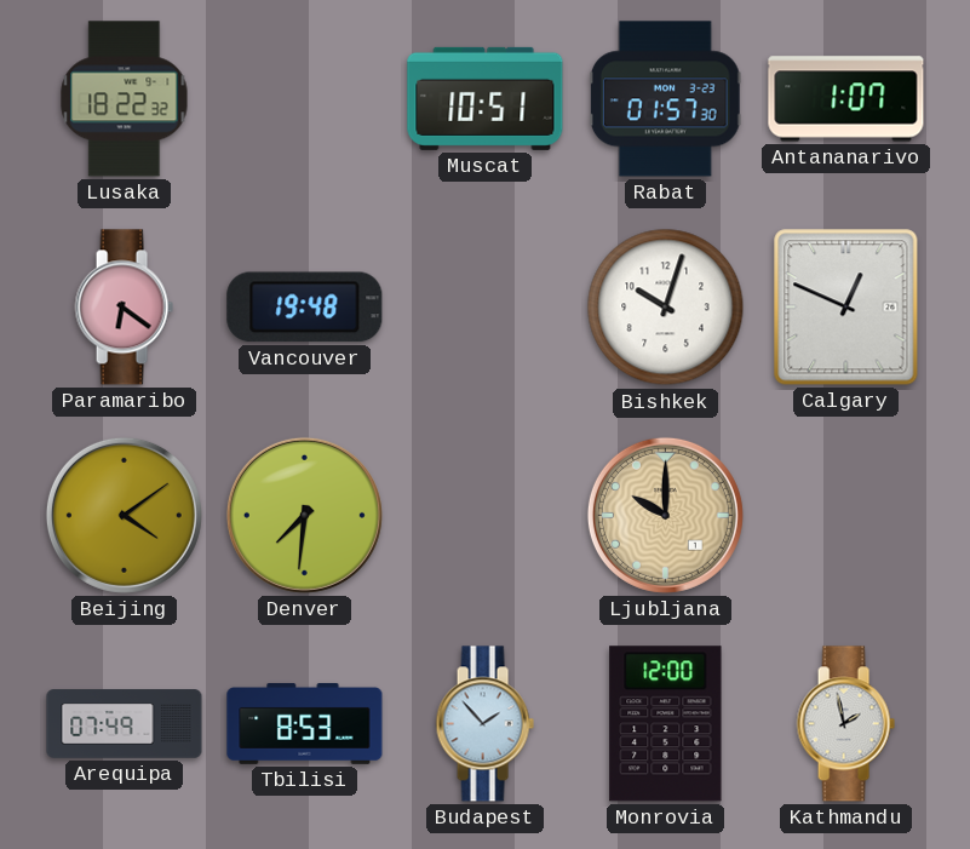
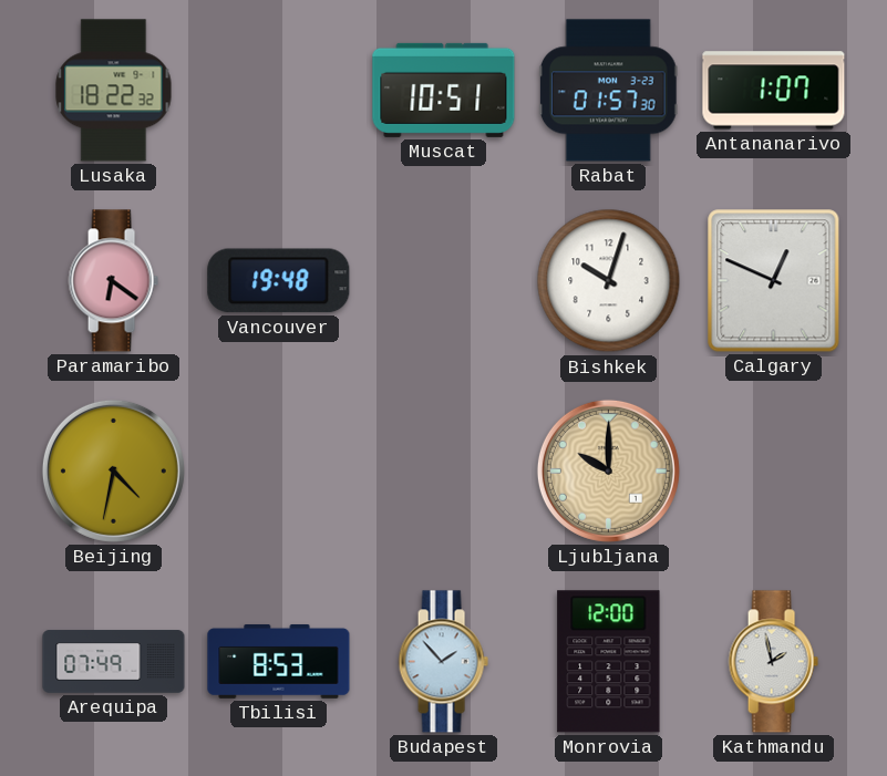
Beijing: 4:09 -> 4:32 (113, 470)
Denver: 7:31 -> none (304, 515)
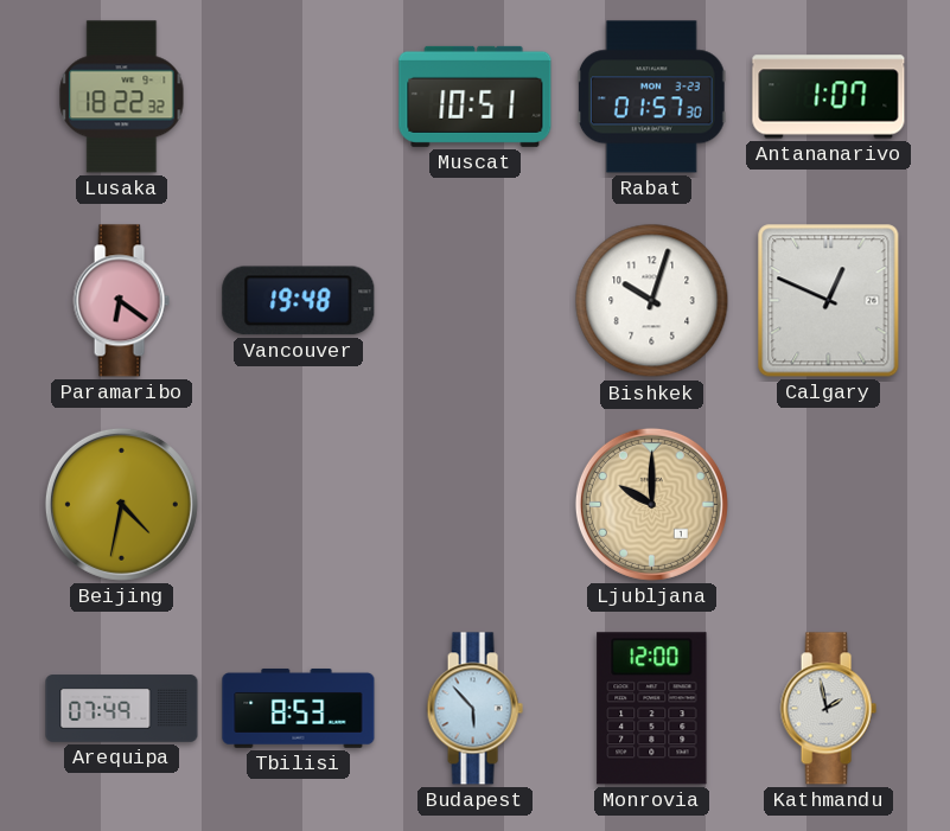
Budapest: 1:53 -> 5:53 (474, 709)
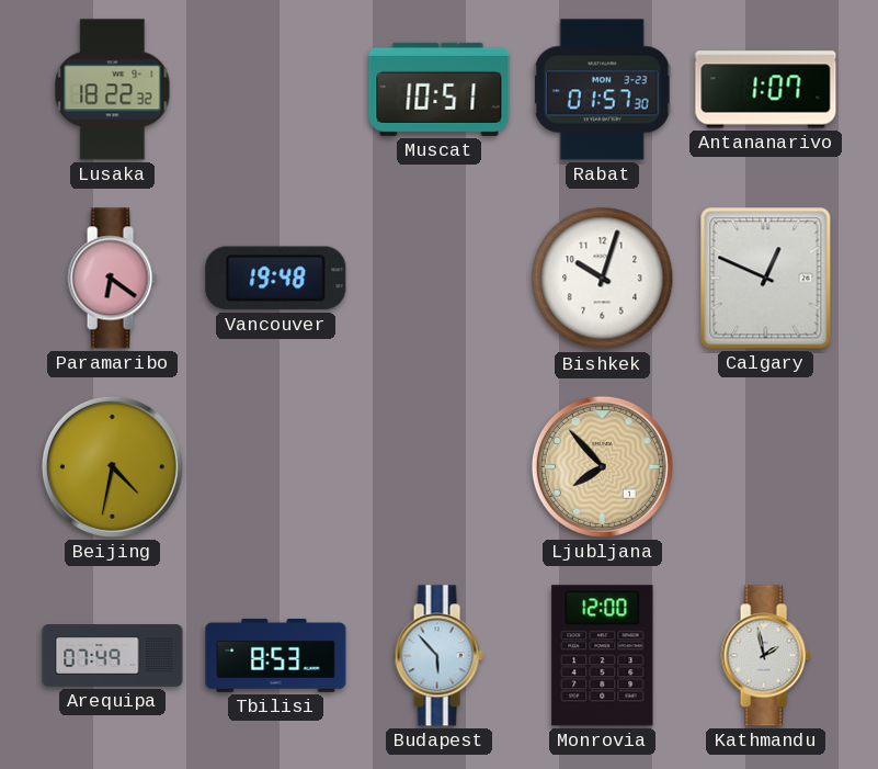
Ljubljana: 10:00 -> 7:53 (602, 466)
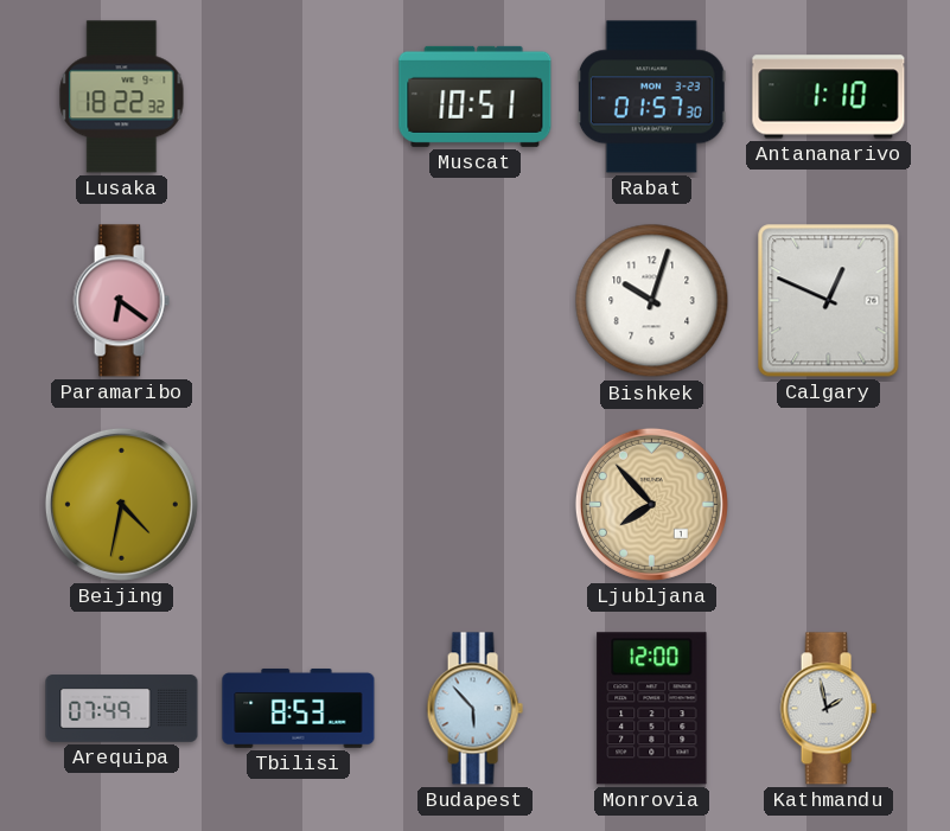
Antananarivo: 1:07 -> 1:10 (829, 97)
Vancouver: 19:48 -> none (276, 279)
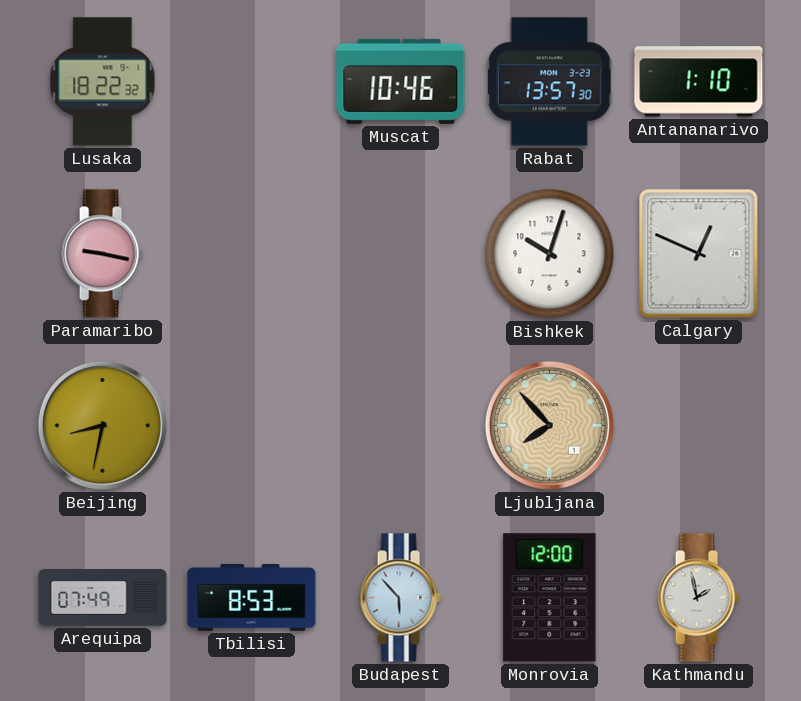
Muscat: 10:51 -> 10:46 (401, 81)
Rabat: 01:57 -> 13:57 (549, 82)
Paramaribo: 6:21 -> 9:17 (102, 254)
Beijing: 4:32 -> 8:32 (102, 425)
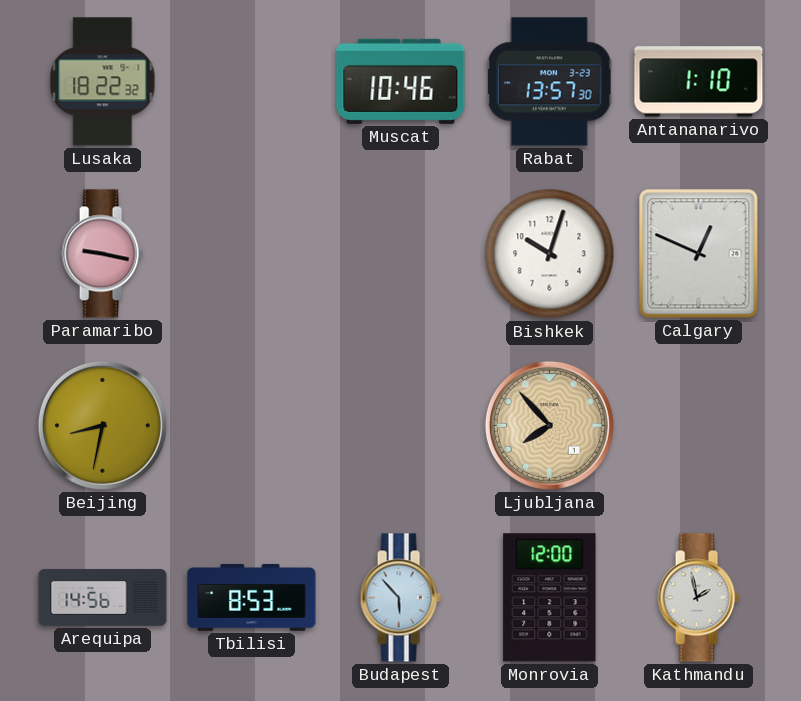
Arequipa: 07:49 -> 14:56 (103, 598)
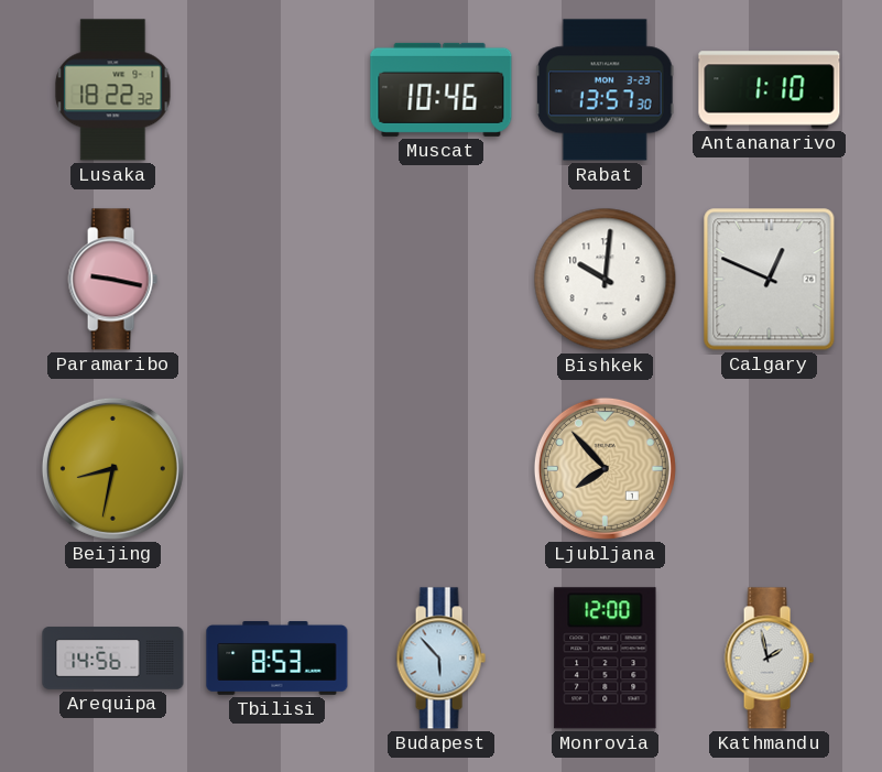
Bishkek: 10:03 -> 10:01 (606, 280)
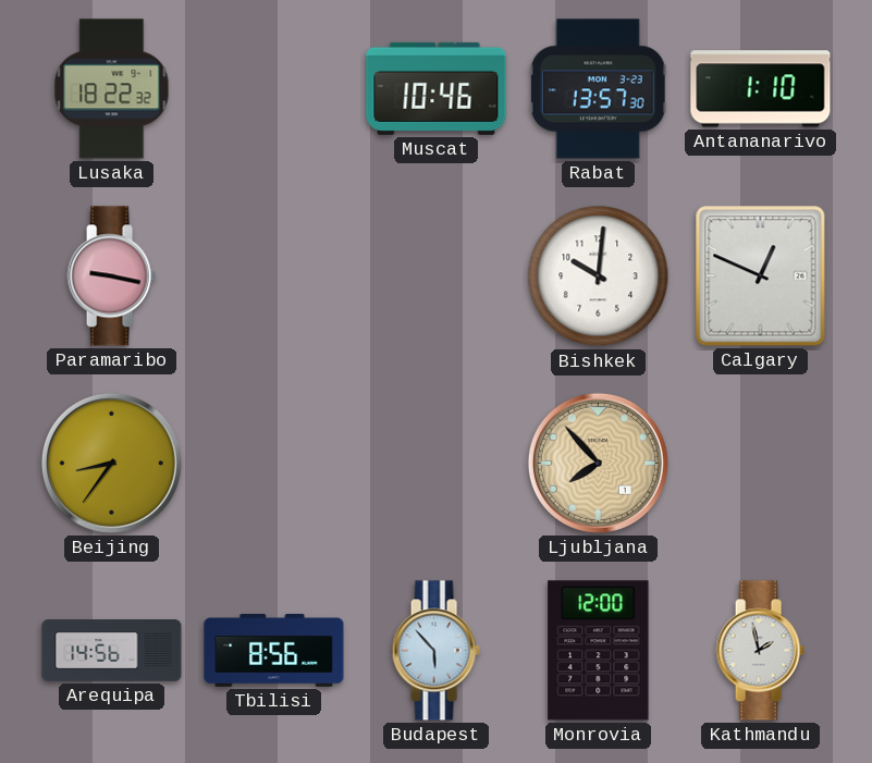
Beijing: 8:32 -> 8:36 (111, 463)
Tbilisi: 8:53 -> 8:56 (274, 650)
